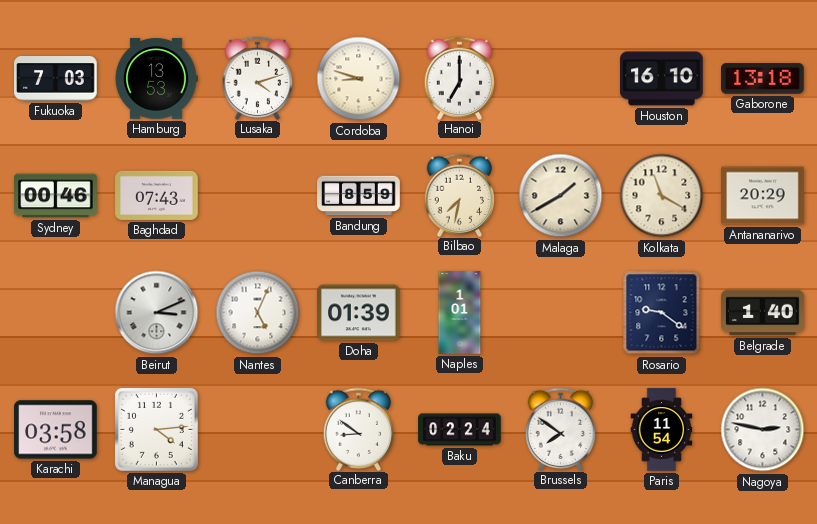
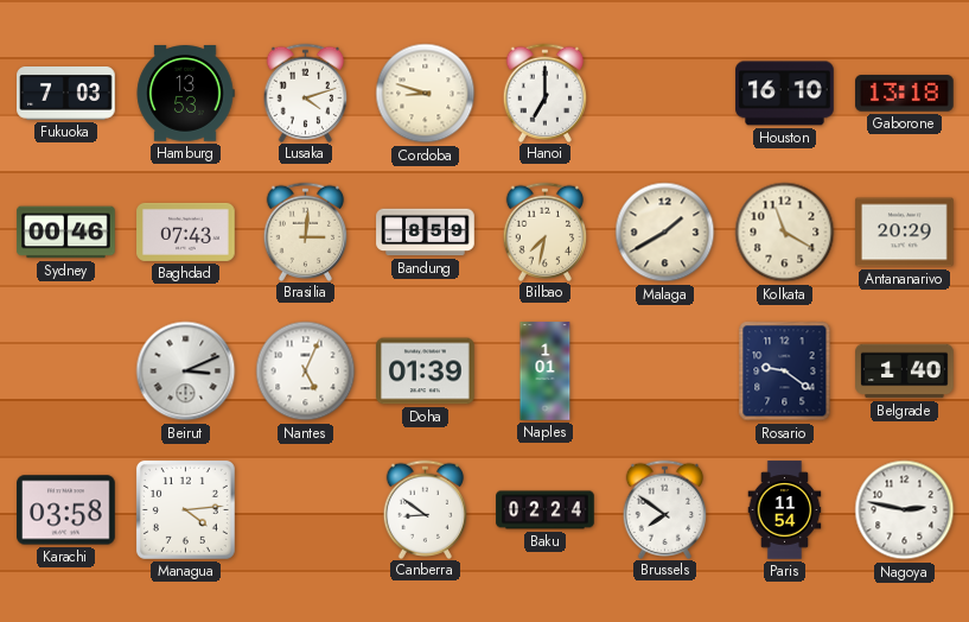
Brasilia: none -> 3:01 (306, 231)
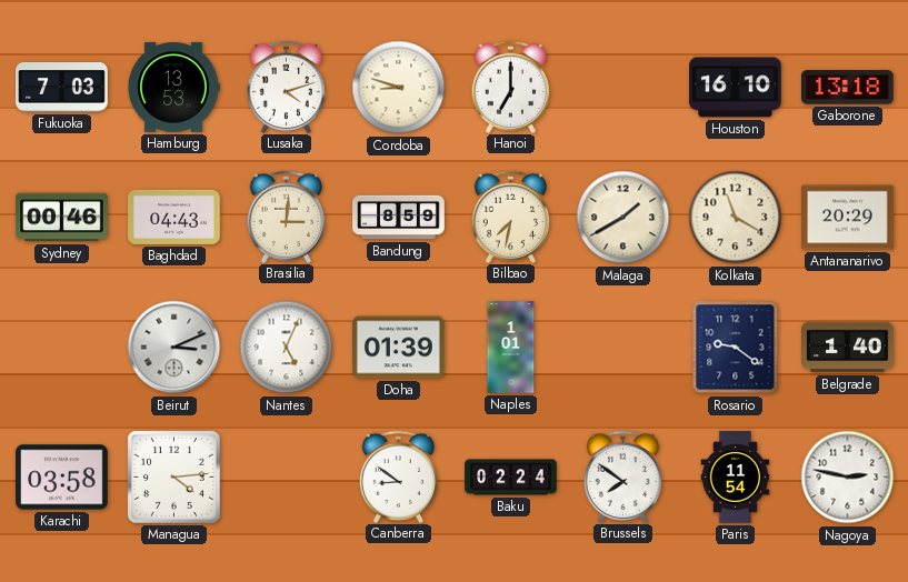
Baghdad: 07:43 -> 04:43 (174, 217)
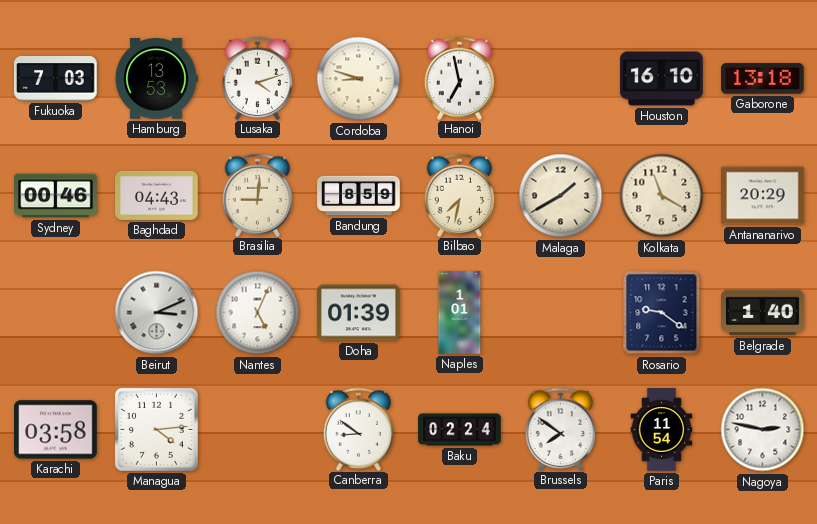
Hanoi: 7:00 -> 6:58 (460, 78)
Brasilia: 3:01 -> 9:01 (258, 195)
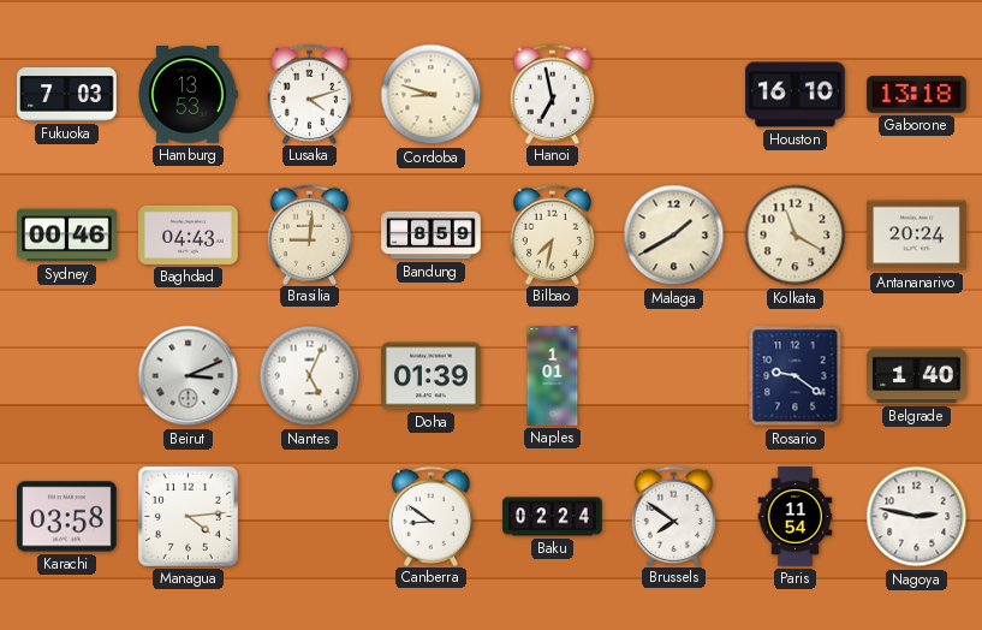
Antananarivo: 20:29 -> 20:24 (917, 236)
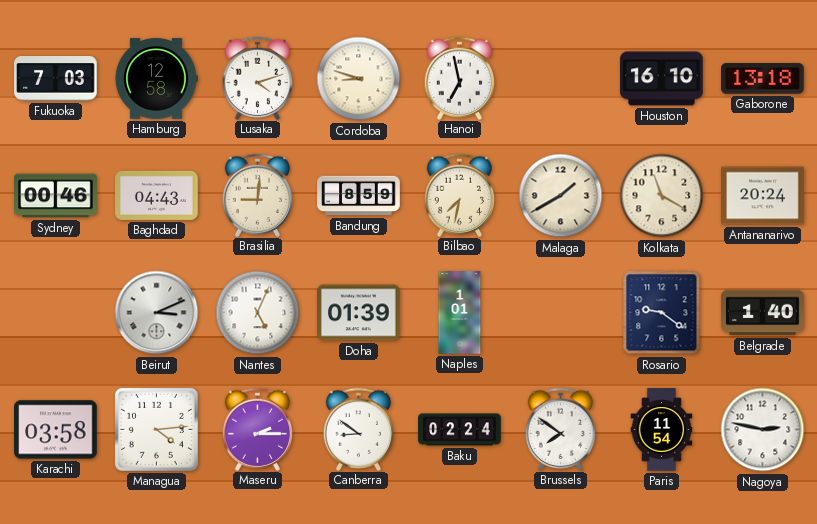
Hamburg: 13:53 -> 12:58 (156, 79)
Maseru: none -> 2:15 (258, 429)
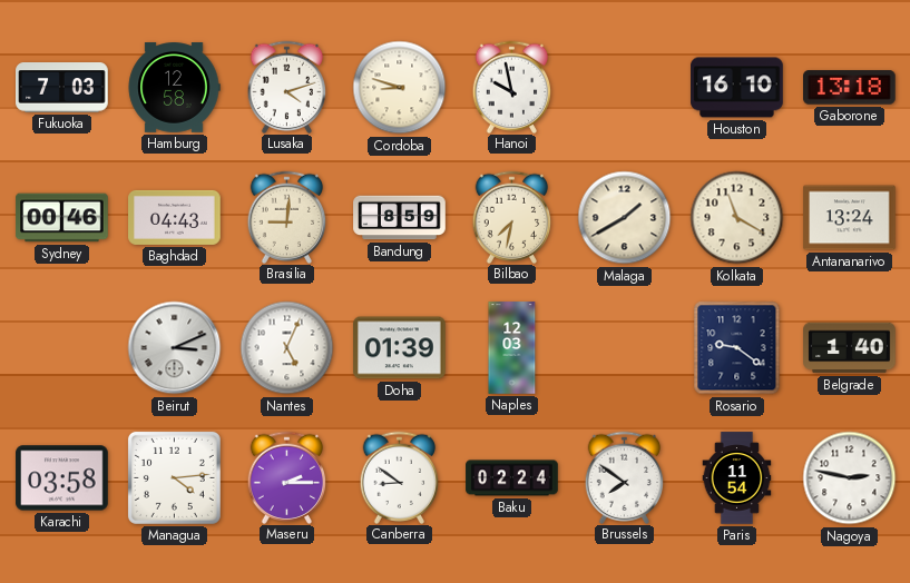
Hanoi: 6:58 -> 9:58 (512, 87)
Antananarivo: 20:24 -> 13:24 (850, 218)
Naples: 1:01 -> 12:03 (512, 348)
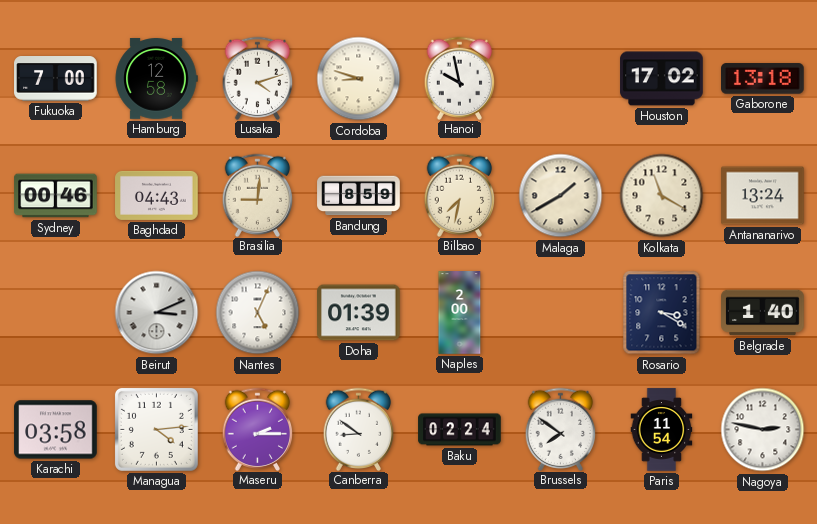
Fukuoka: 7:03 -> 7:00 (56, 79)
Houston: 16:10 -> 17:02 (662, 79)
Naples: 12:03 -> 2:00 (460, 313)
Rosario: 9:21 -> 3:20 (662, 313)
